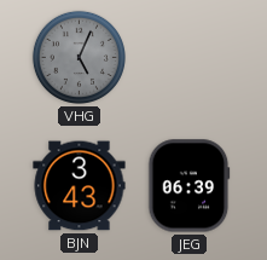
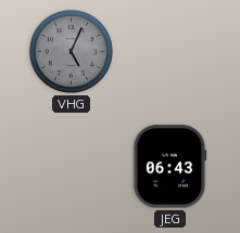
BJN: 3:43 -> none (80, 186)
JEG: 06:39 -> 06:43 (170, 167)
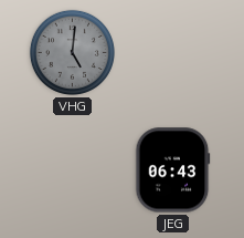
VHG: 5:04 -> 5:01 (72, 52)
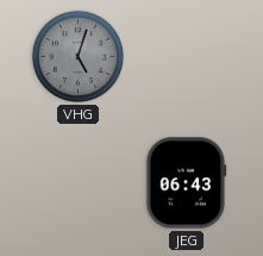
VHG: 5:01 -> 5:03 (77, 56)
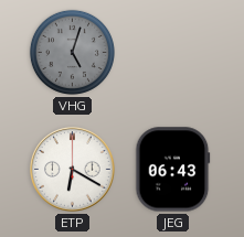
ETP: none -> 6:20 (73, 170)
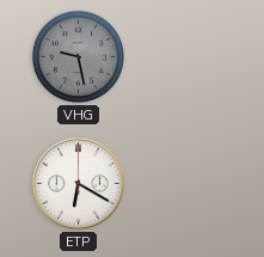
VHG: 5:03 -> 9:28 (78, 56)
JEG: 06:43 -> none (173, 170)
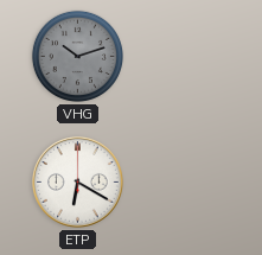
VHG: 9:28 -> 10:12 (77, 56)
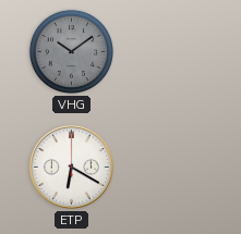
VHG: 10:12 -> 10:09 (71, 51)
